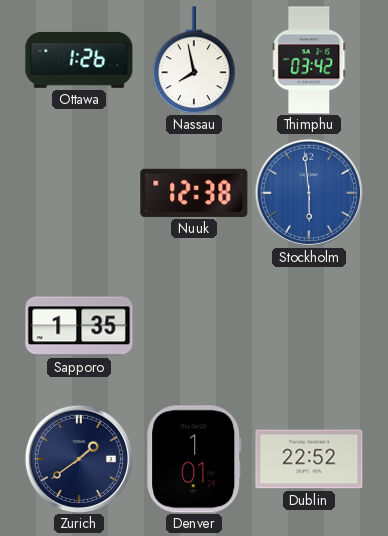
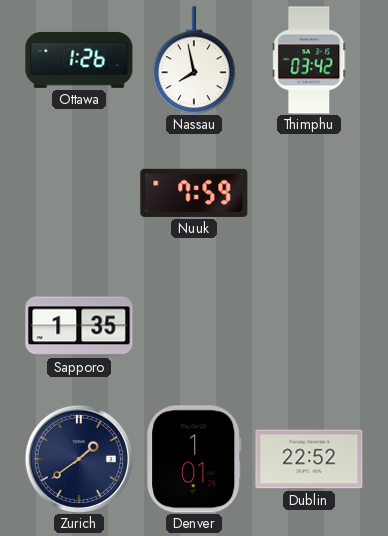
Nuuk: 12:38 -> 7:59 (194, 193)
Stockholm: 5:59 -> none (309, 193)
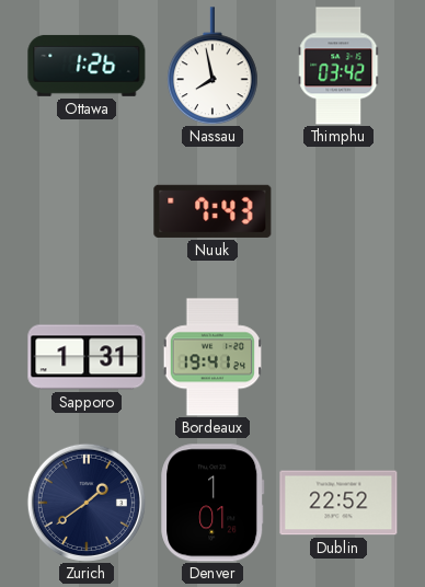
Nuuk: 7:59 -> 7:43 (213, 211)
Sapporo: 1:35 -> 1:31 (87, 357)
Bordeaux: none -> 19:41 (213, 357)
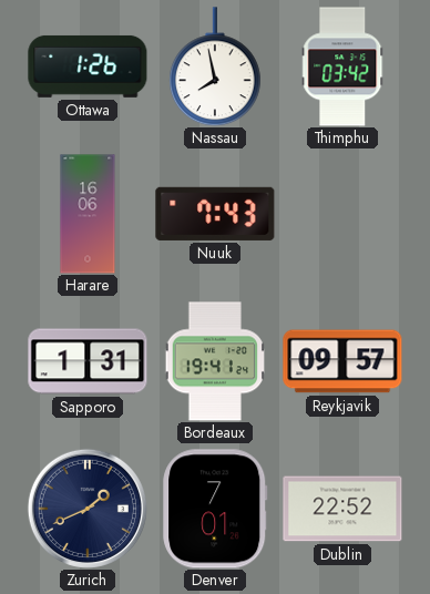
Harare: none -> 16:06 (88, 214)
Reykjavik: none -> 09:57 (342, 361)
Zurich: 1:39 -> 1:41 (88, 509)
Denver: 1:01 -> 7:01 (215, 509)
